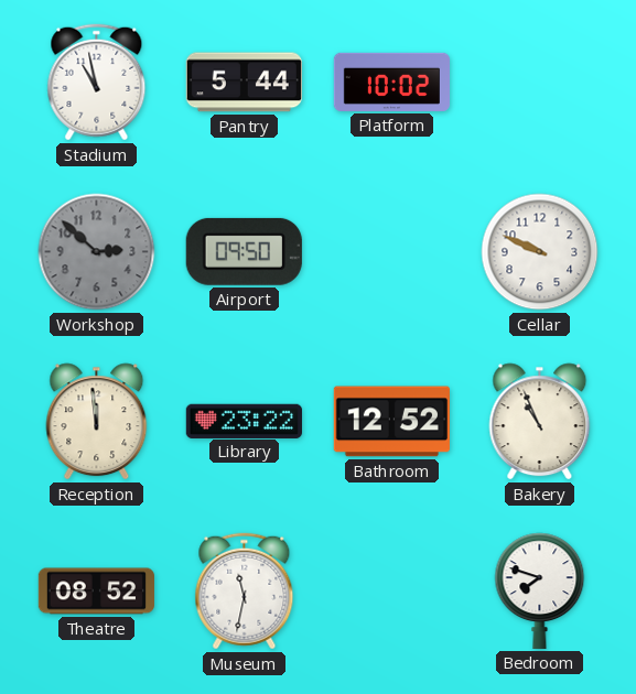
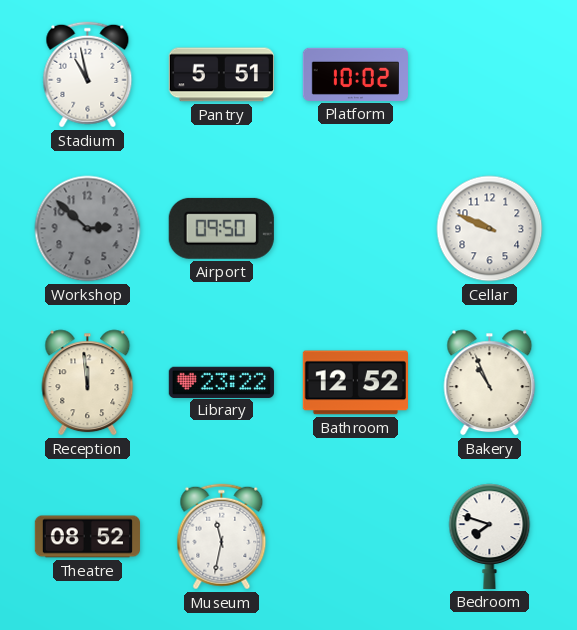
Pantry: 5:44 -> 5:51 (221, 75)
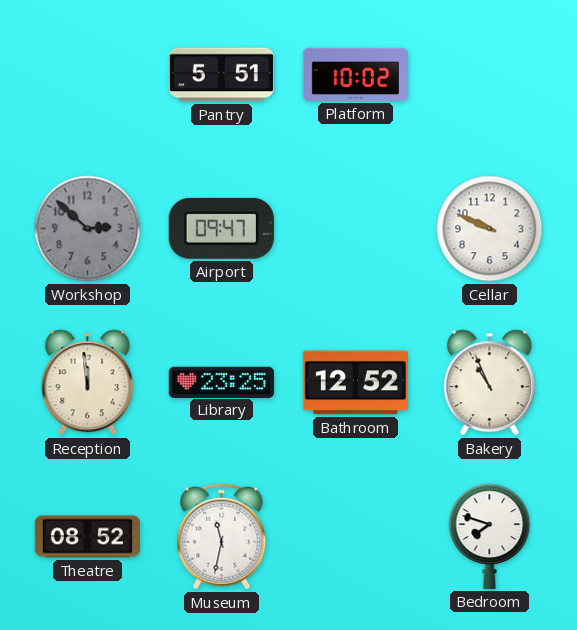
Stadium: 10:58 -> none (88, 75)
Airport: 09:50 -> 09:47 (221, 228)
Library: 23:22 -> 23:25 (221, 382)
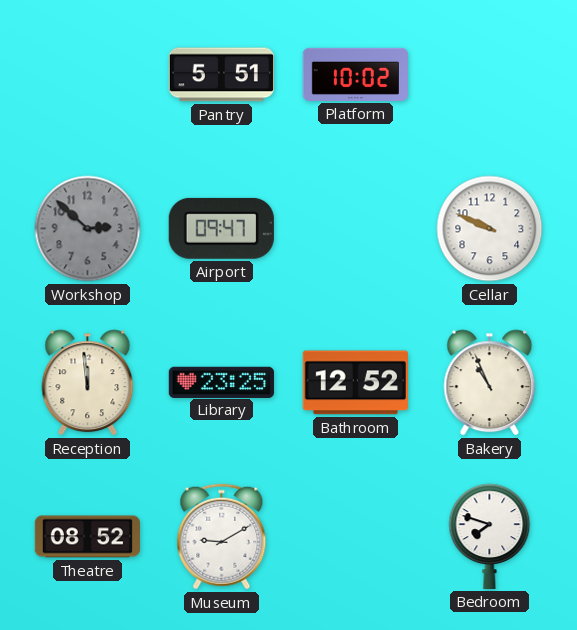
Museum: 11:32 -> 9:10 (222, 537)
